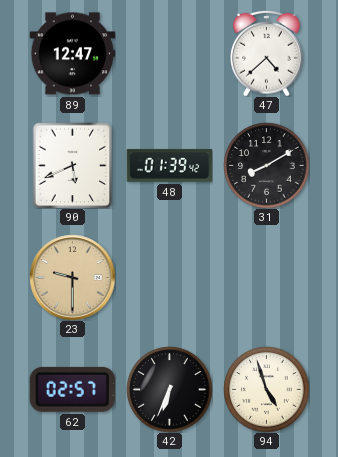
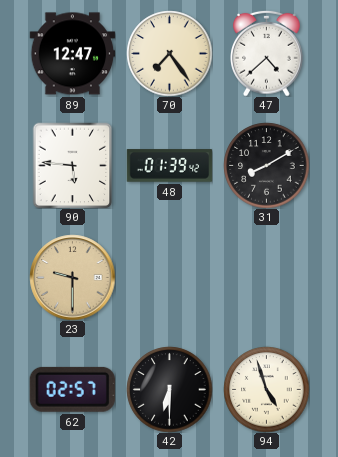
70: none -> 7:24 (169, 53)
90: 5:41 -> 5:46 (73, 165)
42: 6:34 -> 6:30 (169, 389)
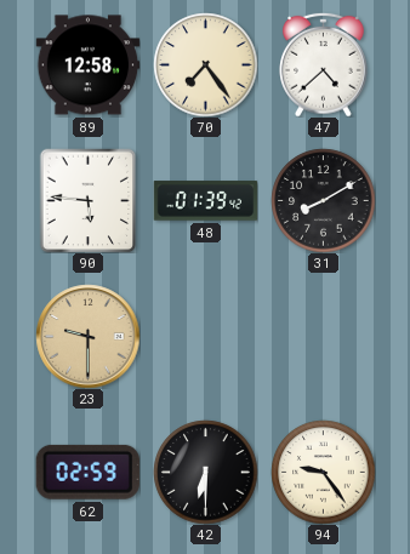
89: 12:47 -> 12:58 (87, 65)
62: 02:57 -> 02:59 (87, 472)
94: 4:57 -> 9:24 (323, 472)
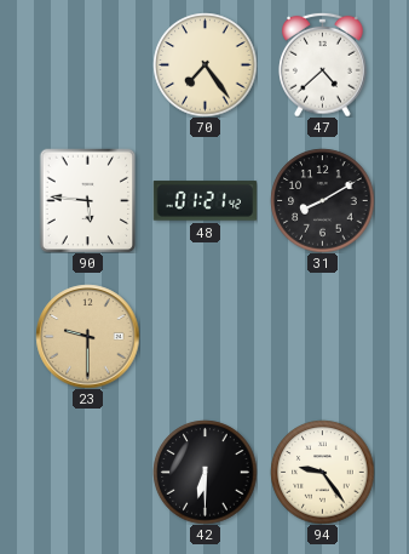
89: 12:58 -> none (87, 65)
48: 01:39 -> 01:21 (204, 201)
62: 02:59 -> none (87, 472)
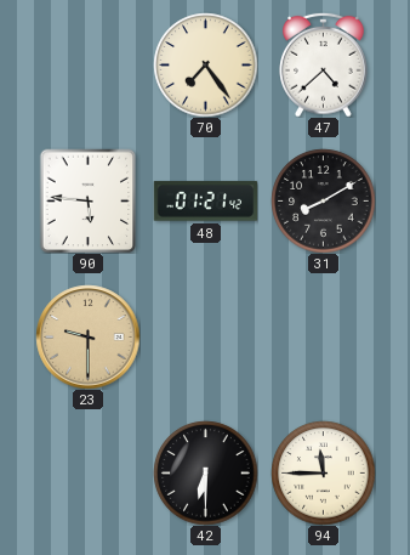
94: 9:24 -> 11:45 (323, 472)
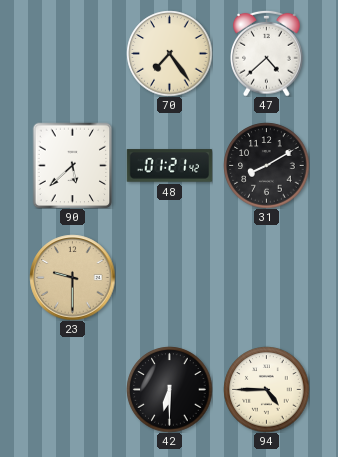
90: 5:46 -> 5:38 (73, 165)
94: 11:45 -> 4:45 (266, 389)
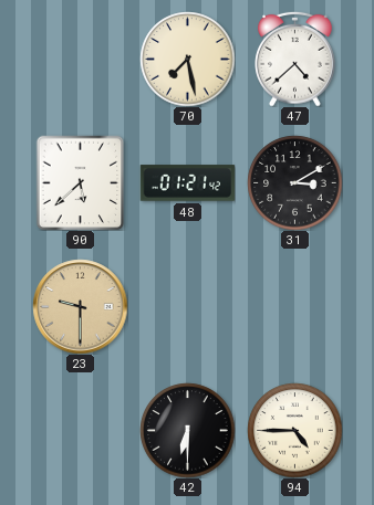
70: 7:24 -> 7:28 (187, 59)
31: 8:10 -> 3:10 (294, 182)
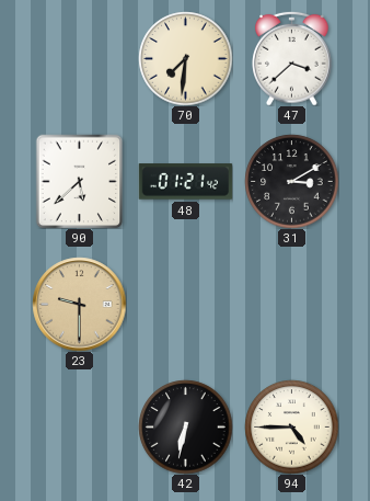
70: 7:28 -> 7:31 (185, 58)
47: 4:38 -> 3:38 (292, 58)
42: 6:30 -> 6:32 (185, 426)
